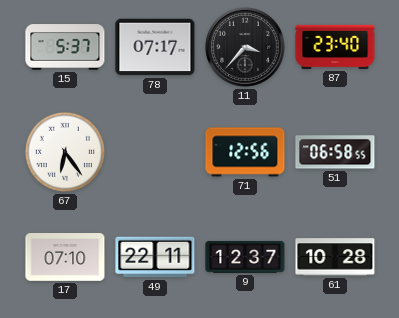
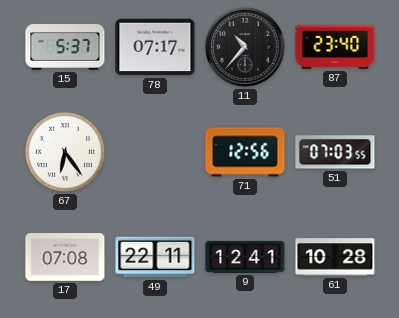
11: 3:37 -> 10:37 (245, 47)
51: 06:58 -> 07:03 (335, 152)
17: 07:10 -> 07:08 (65, 258)
9: 12:37 -> 12:41 (245, 257)
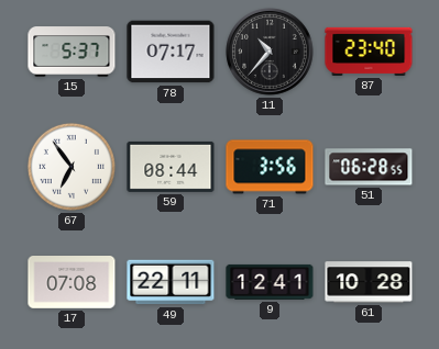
67: 6:24 -> 6:54 (72, 167)
59: none -> 08:44 (171, 167)
71: 12:56 -> 3:56 (270, 167)
51: 07:03 -> 06:28 (369, 167)
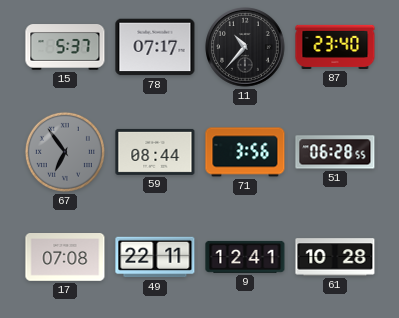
67 dial: white -> grey (65, 152)
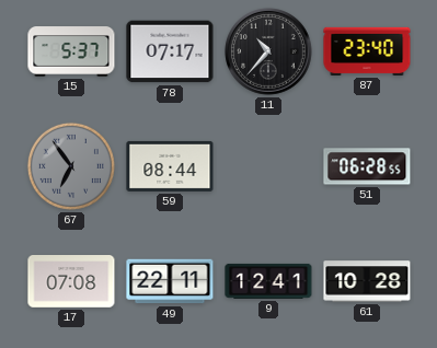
71: 3:56 -> none (245, 152)
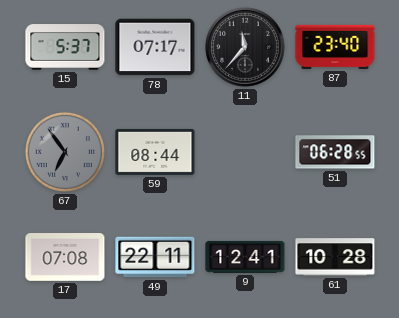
11: 10:37 -> 11:37 (245, 47)
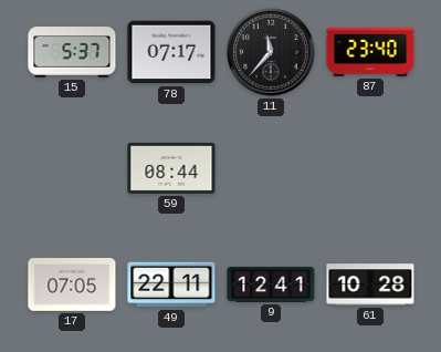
67: 6:54 -> none (65, 152)
51: 06:28 -> none (335, 152)
17: 07:08 -> 07:05 (72, 286)
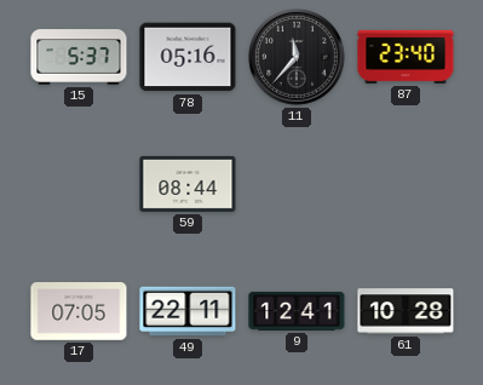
78: 07:17 -> 05:16 (188, 57)
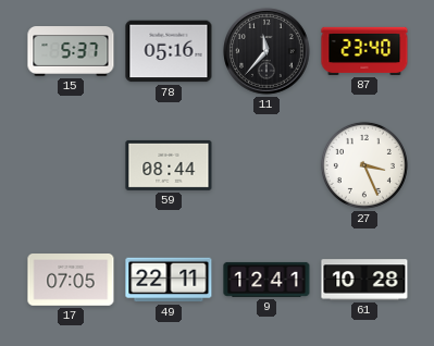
27: none -> 3:26 (364, 165)
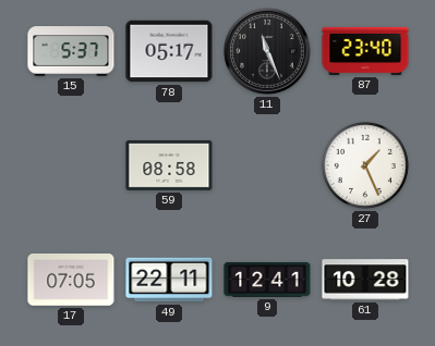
78: 05:16 -> 05:17 (169, 51)
11: 11:37 -> 11:26 (267, 51)
59: 08:44 -> 08:58 (169, 165)
27: 3:26 -> 1:26 (365, 165)
